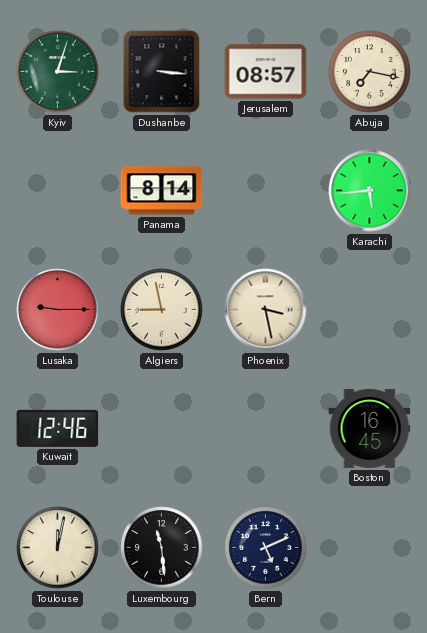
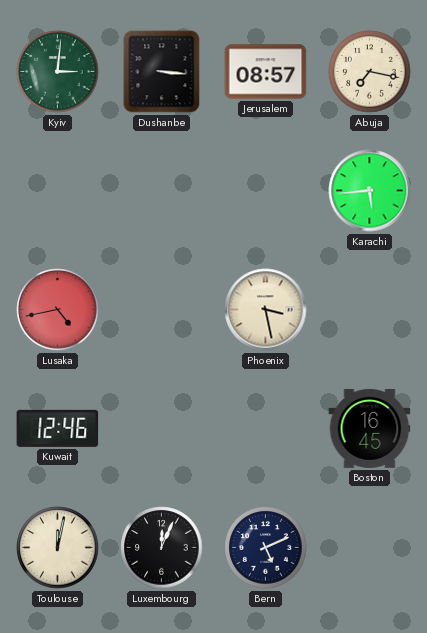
Kyiv: 3:03 -> 3:01 (58, 72)
Panama: 8:14 -> none (162, 191)
Lusaka: 9:15 -> 4:43 (58, 310)
Algiers: 8:58 -> none (162, 310)
Luxembourg: 11:29 -> 12:04 (162, 548)
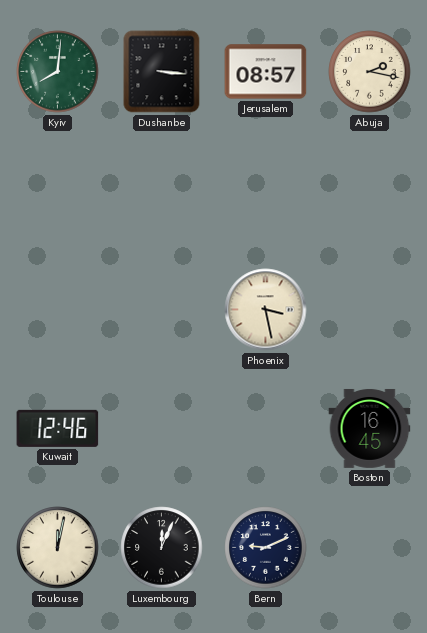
Kyiv: 3:01 -> 8:01 (58, 72)
Abuja: 7:17 -> 2:17 (370, 72)
Karachi: 5:44 -> none (370, 191)
Lusaka: 4:43 -> none (58, 310)
Bern: 5:11 -> 9:11 (266, 548)
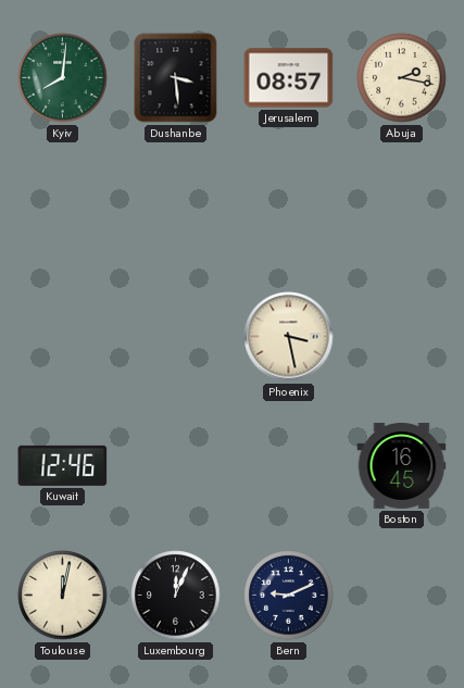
Dushanbe: 3:16 -> 3:29 (176, 78)
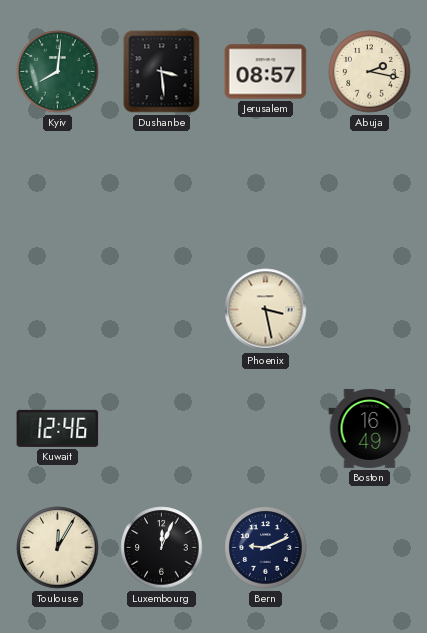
Boston: 16:45 -> 16:49 (370, 428)
Toulouse: 12:02 -> 12:05 (58, 548)
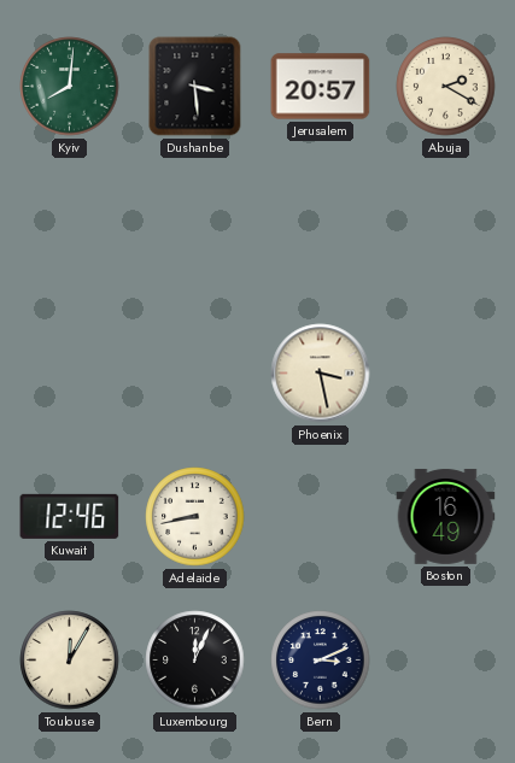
Jerusalem: 08:57 -> 20:57 (321, 87)
Abuja: 2:17 -> 2:20 (446, 87)
Adelaide: none -> 8:43 (195, 517)
Bern: 9:11 -> 3:11 (321, 661)
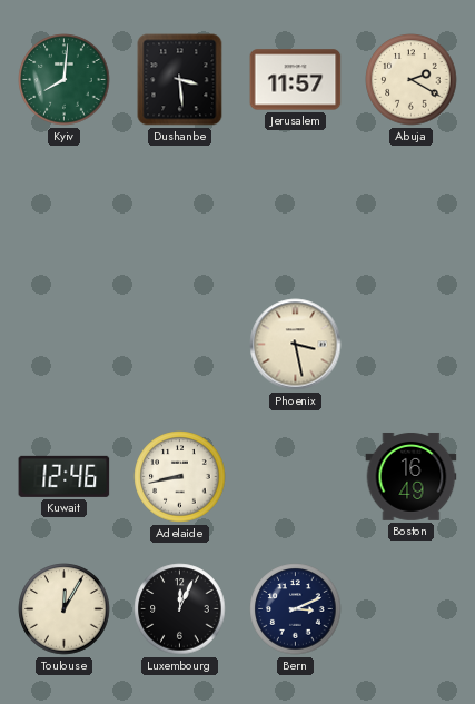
Jerusalem: 20:57 -> 11:57 (296, 80)
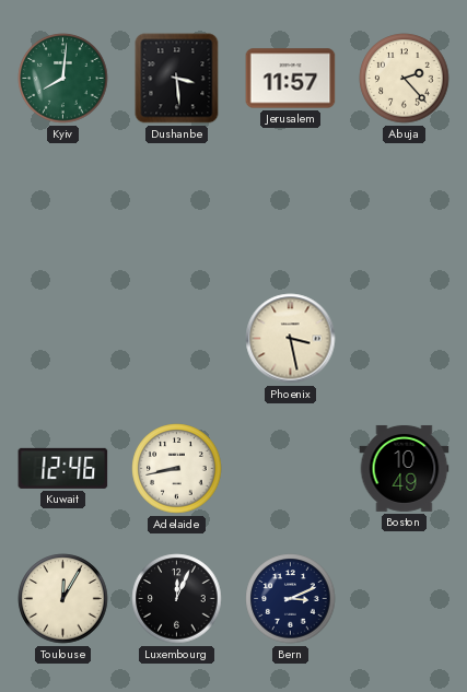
Abuja: 2:20 -> 2:23 (405, 79)
Boston: 16:49 -> 10:49 (405, 468)
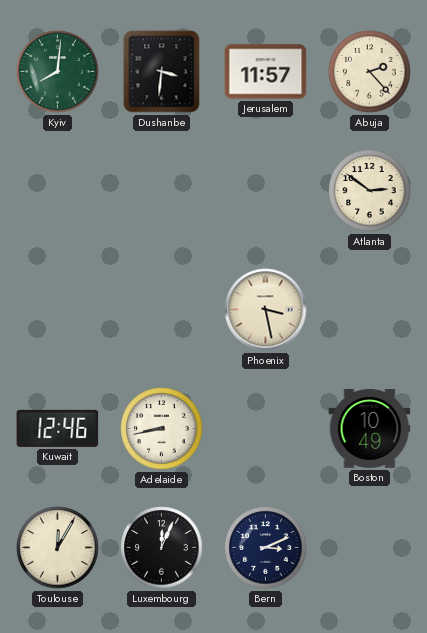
Dushanbe: 3:29 -> 3:31 (162, 72)
Atlanta: none -> 2:51 (370, 191)
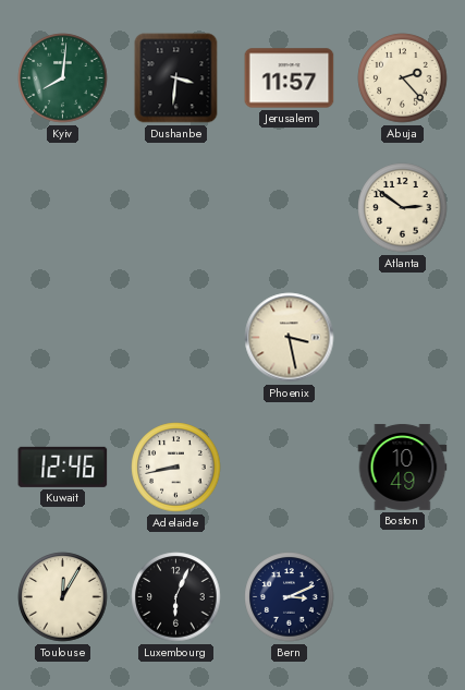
Luxembourg: 12:04 -> 6:04 (176, 597)
